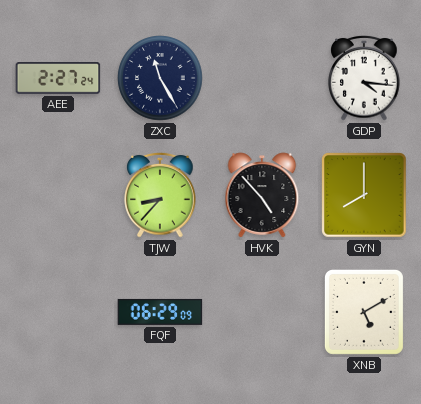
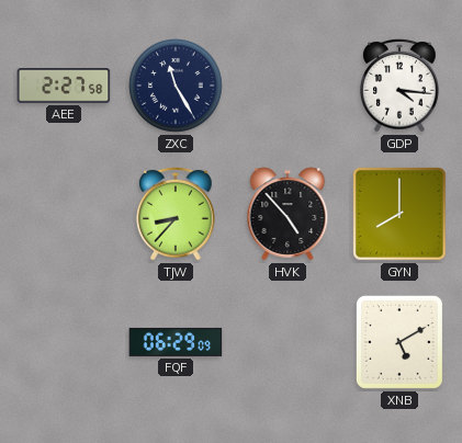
AEE: 2:27:24 -> 2:27:58 (64, 86)
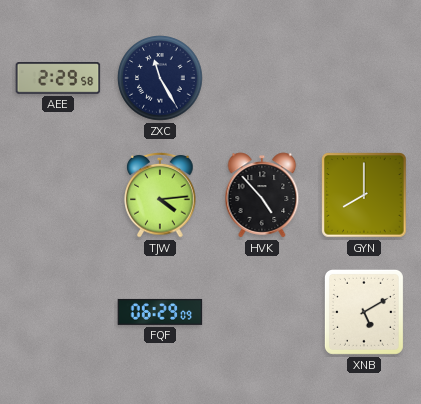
AEE: 2:27 -> 2:29 (58, 78)
GDP: 4:16 -> none (399, 86)
TJW: 8:37 -> 4:14 (160, 195)
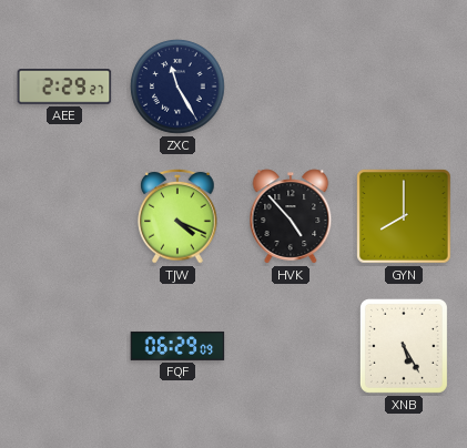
AEE: 2:29:58 -> 2:29:27 (64, 86)
TJW: 4:14 -> 4:19 (177, 216)
XNB: 5:10 -> 5:25 (404, 346)
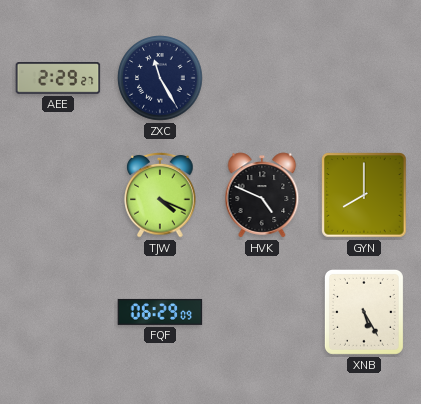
HVK: 4:53 -> 4:49 (262, 195)
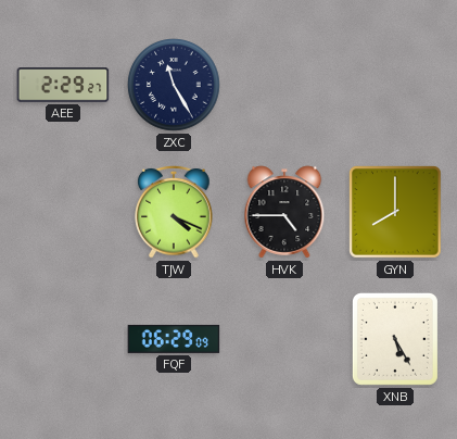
HVK: 4:49 -> 4:45 (284, 212)
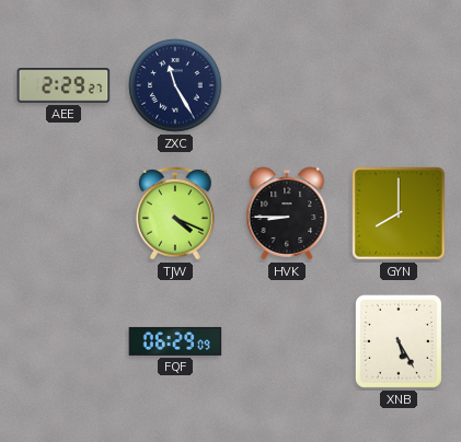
HVK: 4:45 -> 8:45 (287, 213)
